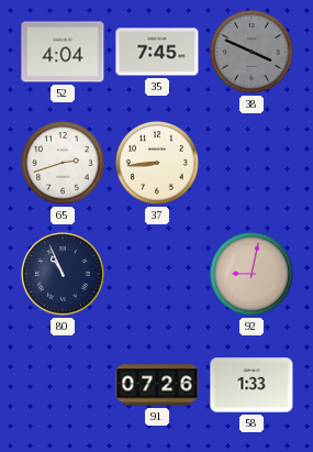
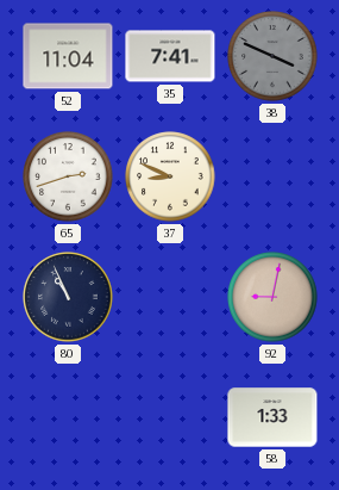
52: 4:04 -> 11:04 (68, 56)
35: 7:45 -> 7:41 (170, 56)
37: 8:44 -> 8:49 (170, 176)
91: 07:26 -> none (157, 385)
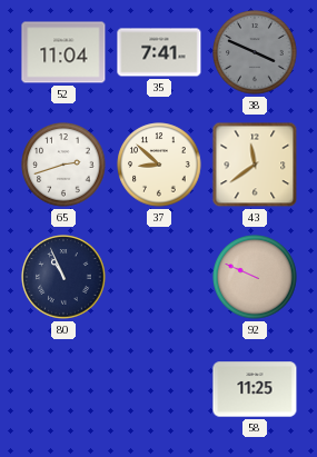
37: 8:49 -> 8:52 (159, 165)
43: none -> 11:39 (255, 165)
92: 9:02 -> 9:49 (255, 277)
58: 1:33 -> 11:25 (255, 389)
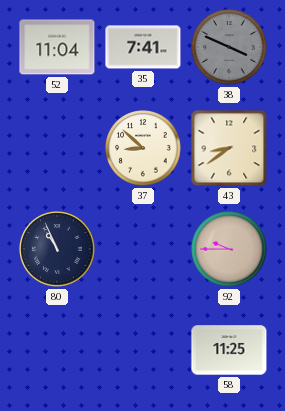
65: 2:42 -> none (63, 165)
43: 11:39 -> 8:39 (229, 148)
92: 9:49 -> 9:45 (229, 249)
